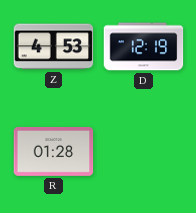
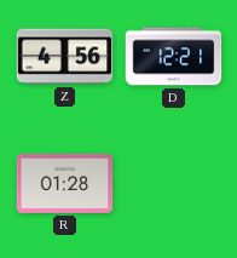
Z: 4:53 -> 4:56 (65, 57)
D: 12:19 -> 12:21 (174, 57)
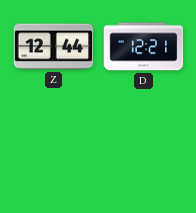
Z: 4:56 -> 12:44 (54, 47)
R: 01:28 -> none (65, 183)
